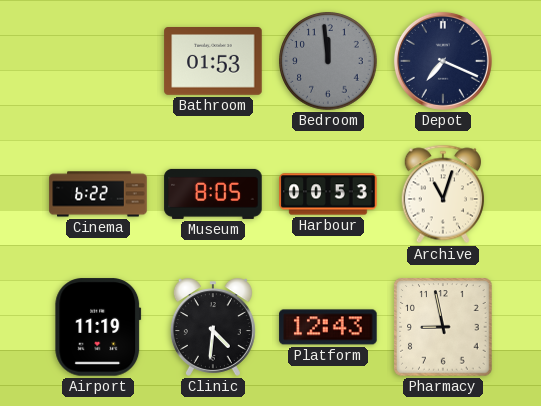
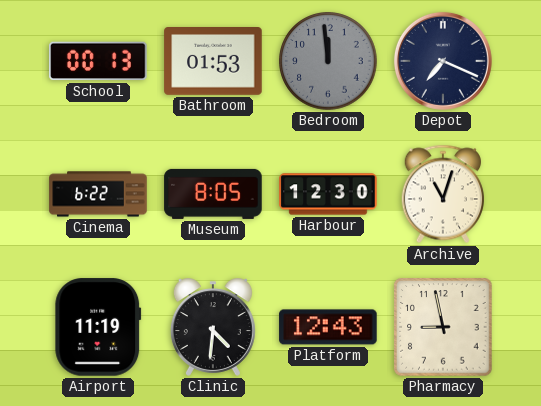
School: none -> 00:13 (98, 61)
Harbour: 00:53 -> 12:30 (328, 194)
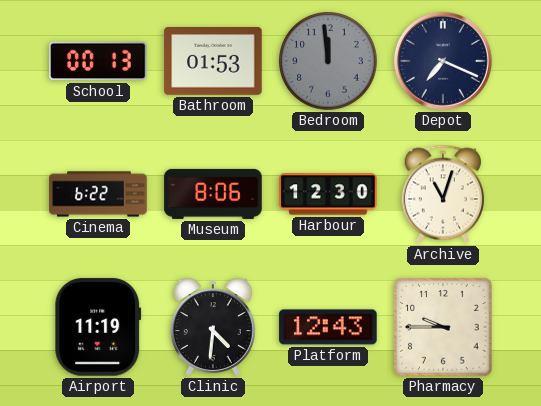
Museum: 8:05 -> 8:06 (213, 194)
Pharmacy: 8:58 -> 9:45 (443, 327)
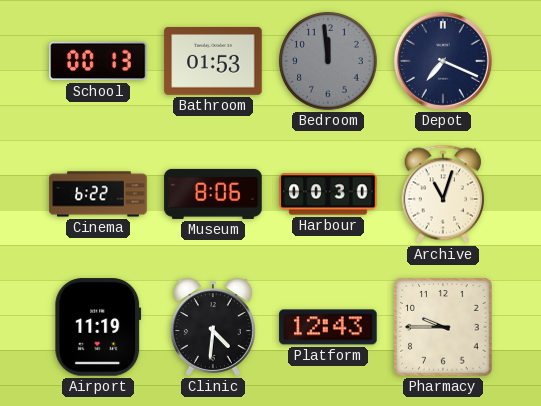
Harbour: 12:30 -> 00:30 (328, 194)
